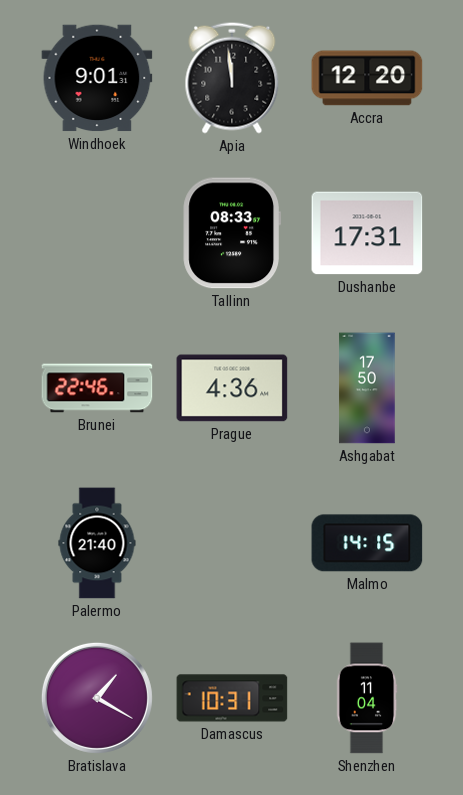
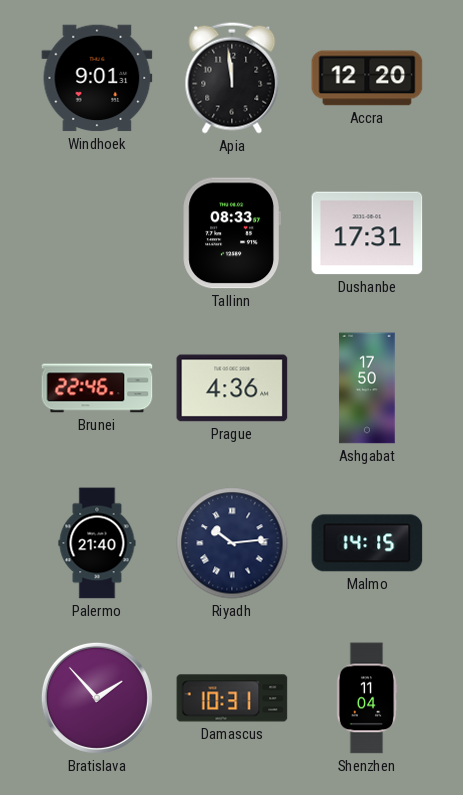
Riyadh: none -> 10:14 (232, 543)
Bratislava: 1:20 -> 1:53 (97, 698)
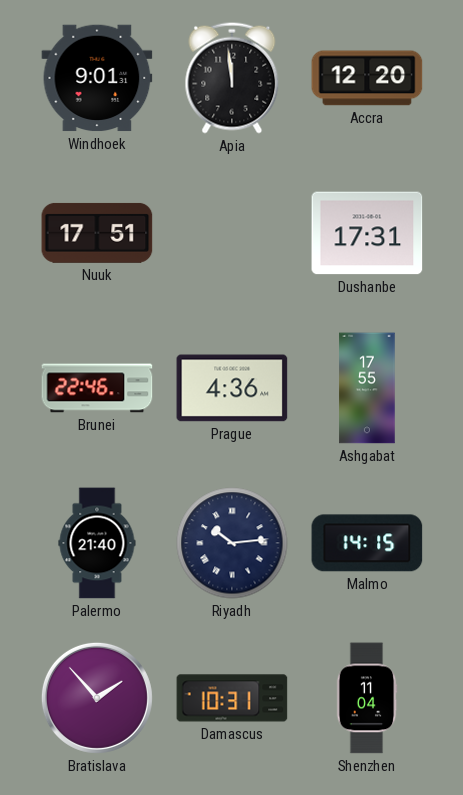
Nuuk: none -> 17:51 (97, 233)
Tallinn: 08:33 -> none (232, 233)
Ashgabat: 17:50 -> 17:55 (367, 388)
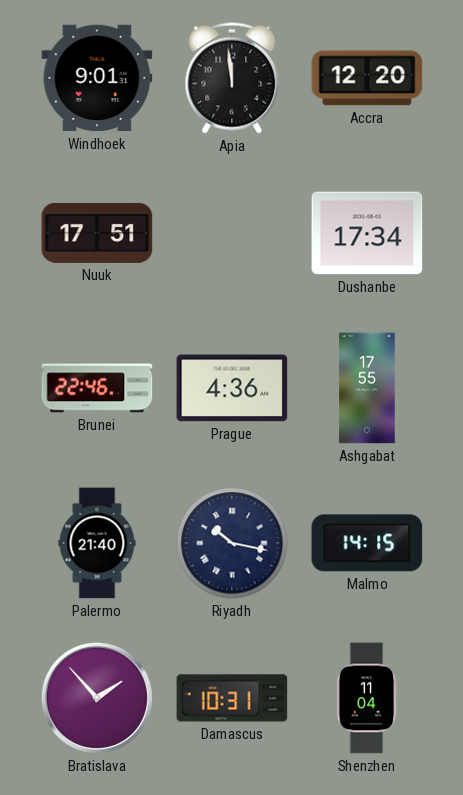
Dushanbe: 17:31 -> 17:34 (367, 233)
Riyadh: 10:14 -> 10:17 (232, 543)
